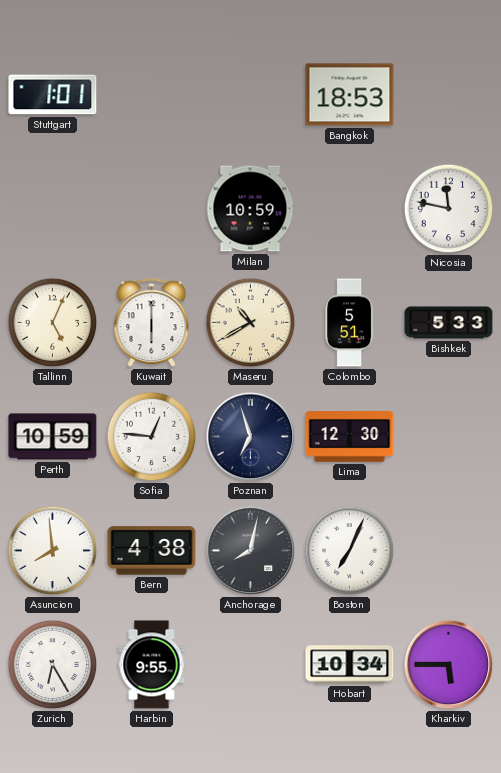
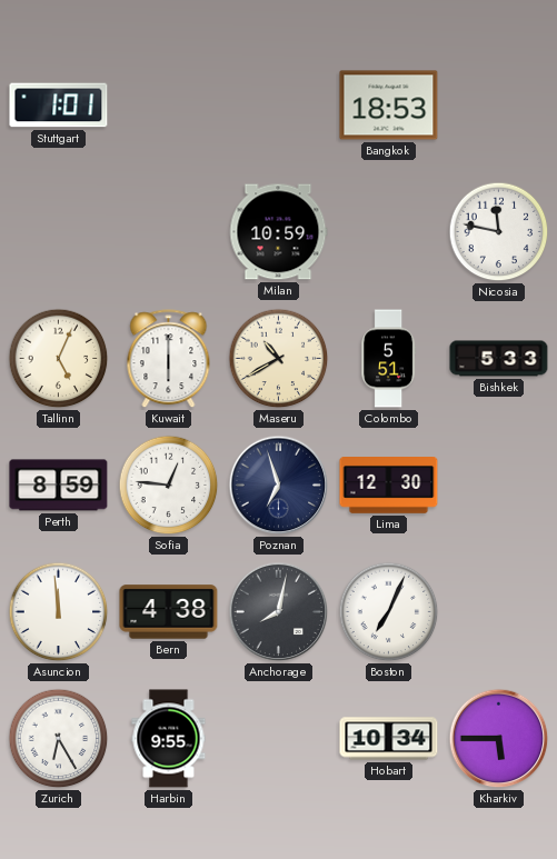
Perth: 10:59 -> 8:59 (59, 486)
Asuncion: 7:59 -> 11:59 (59, 612)
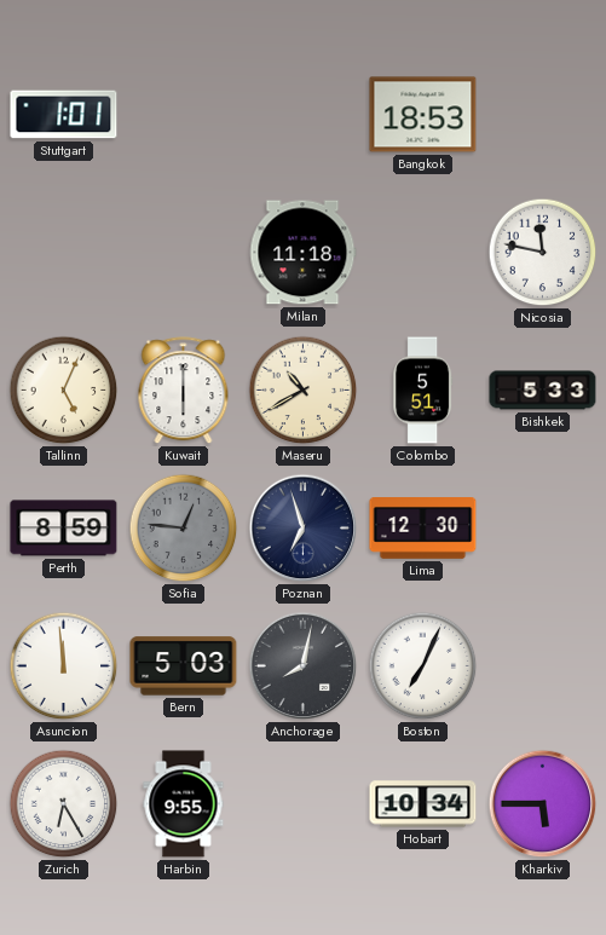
Milan: 10:59 -> 11:18 (302, 253)
Sofia dial: white -> grey (184, 529)
Bern: 4:38 -> 5:03 (184, 666)
